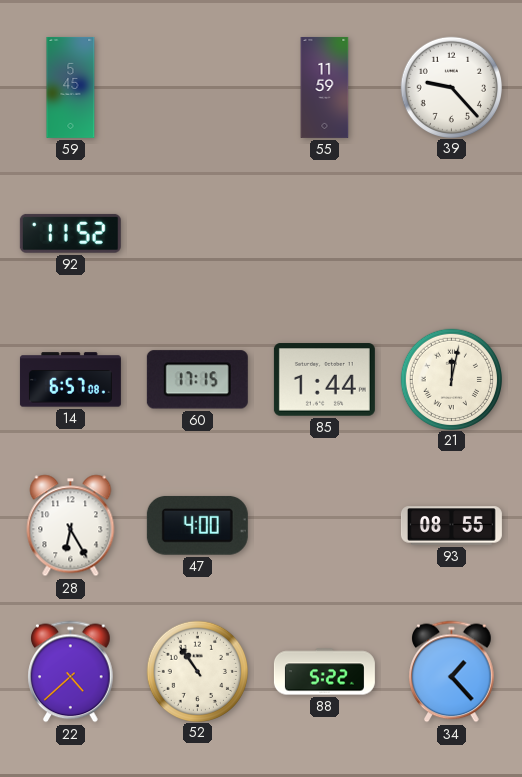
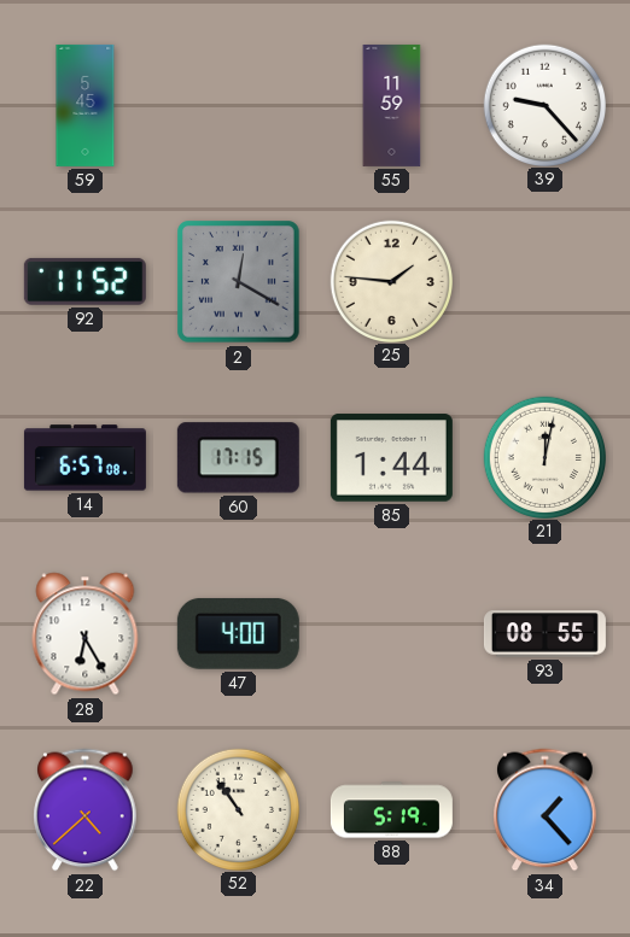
2: none -> 12:20 (239, 282)
25: none -> 1:46 (391, 281)
88: 5:22 -> 5:19 (391, 810)
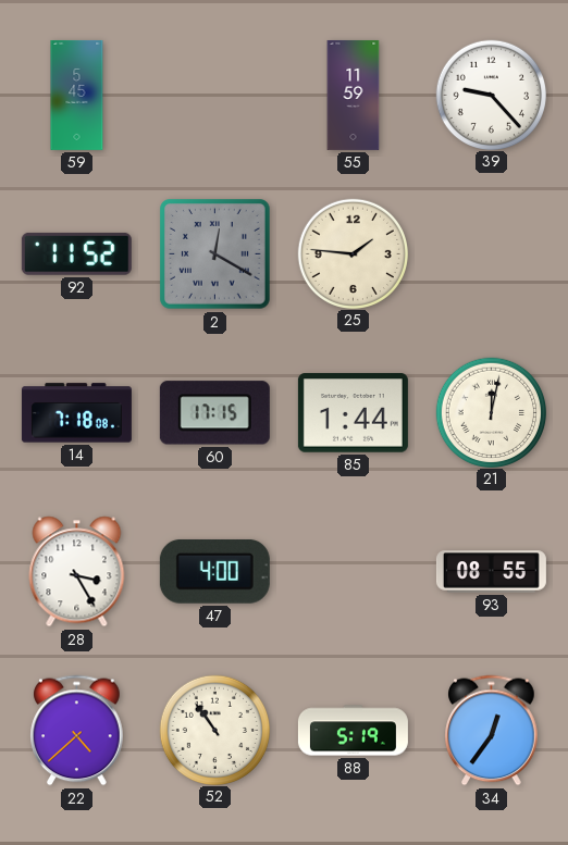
14: 6:57 -> 7:18 (76, 413)
28: 6:25 -> 3:25 (77, 572)
34: 1:23 -> 12:36 (492, 731)
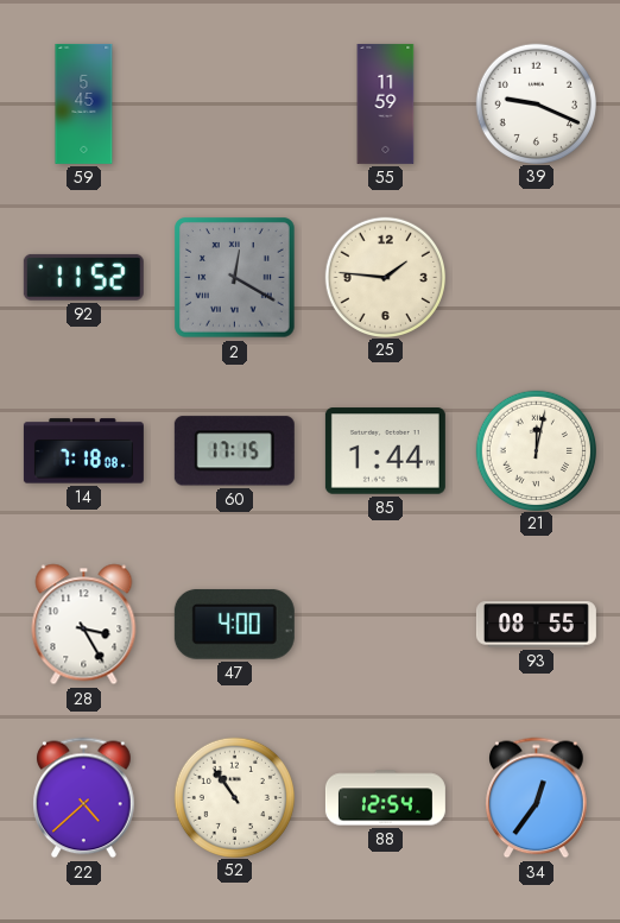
39: 9:23 -> 9:19 (536, 103)
88: 5:19 -> 12:54 (385, 798)
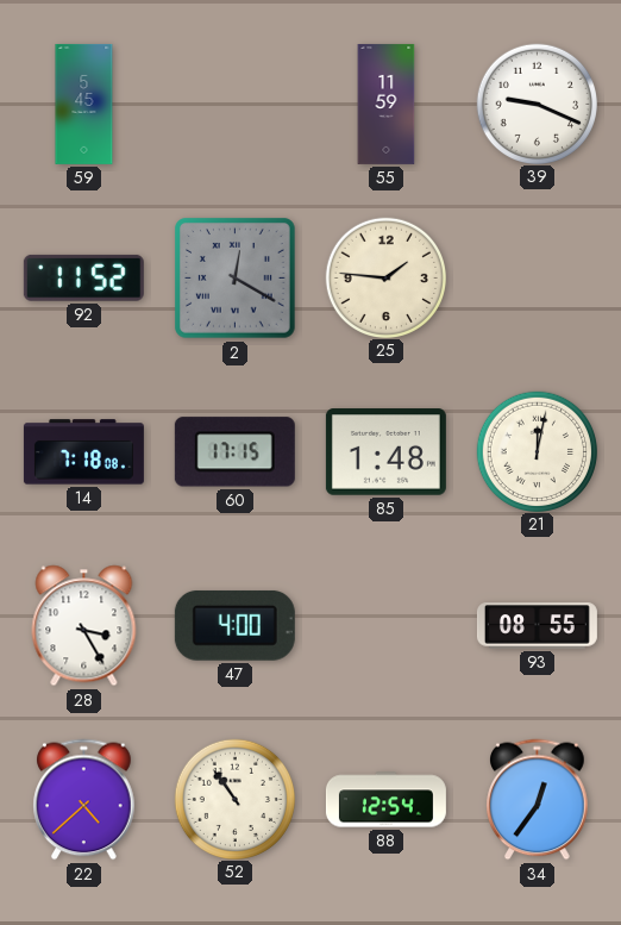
85: 1:44 -> 1:48 (385, 452)
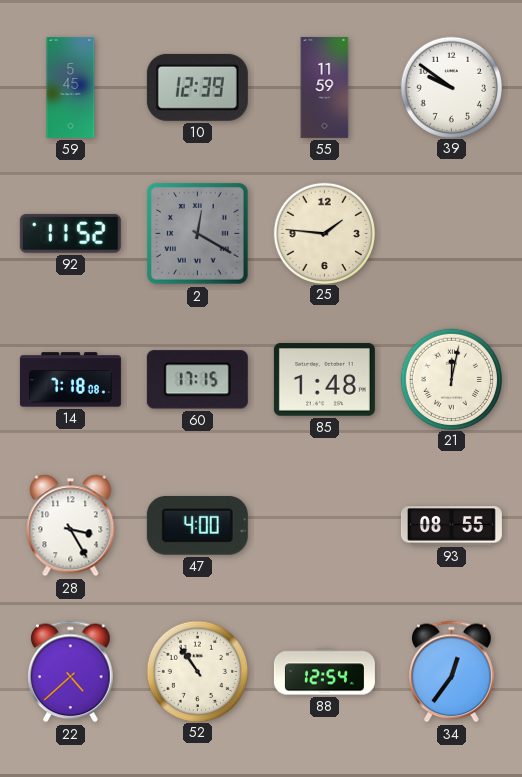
10: none -> 12:39 (197, 87)
39: 9:19 -> 9:51 (451, 87)
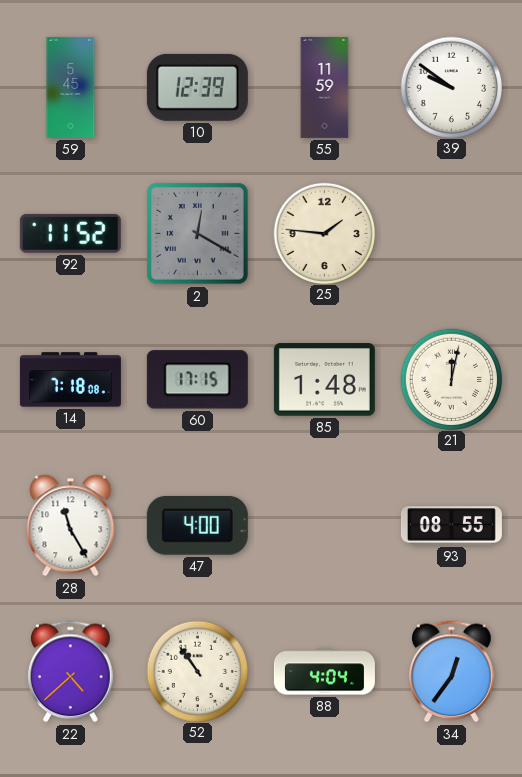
28: 3:25 -> 11:25 (71, 526)
88: 12:54 -> 4:04 (324, 672)
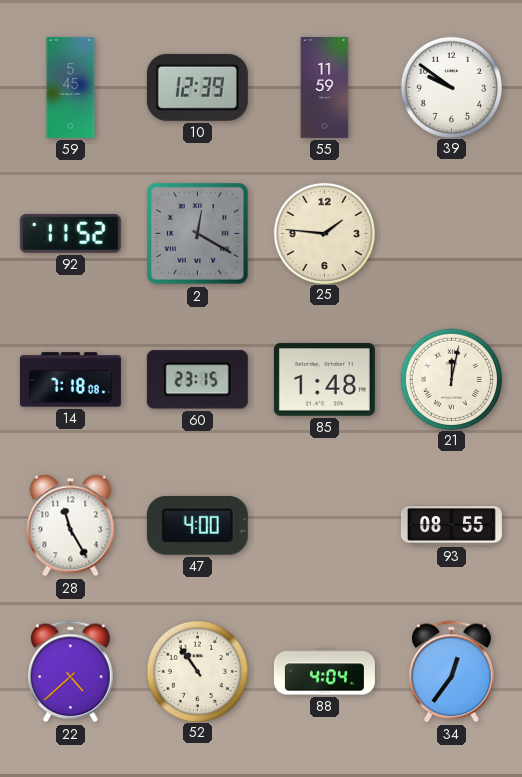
60: 17:15 -> 23:15 (197, 380)
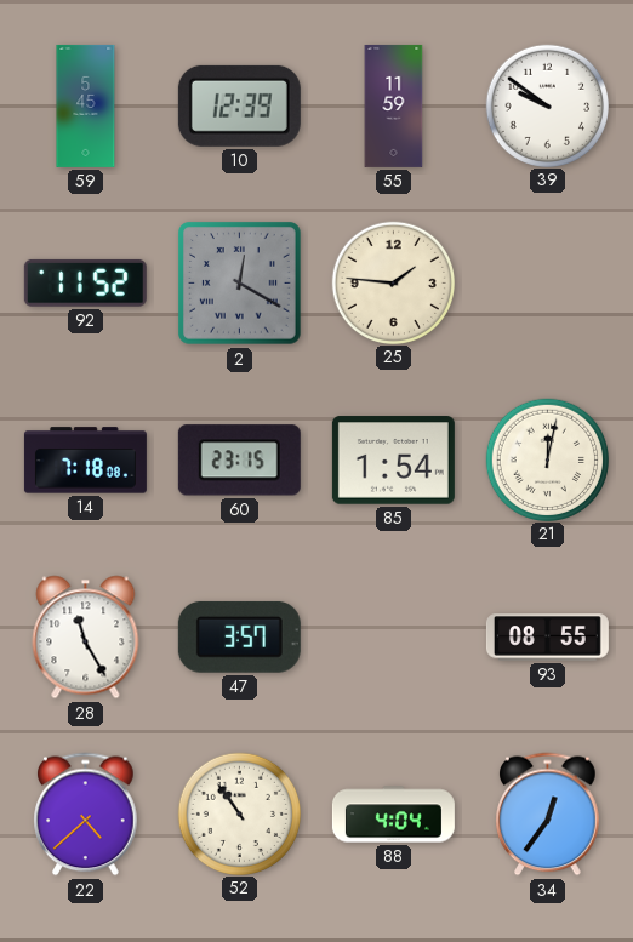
85: 1:48 -> 1:54 (393, 461)
47: 4:00 -> 3:57 (239, 636)
